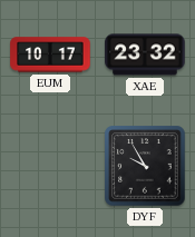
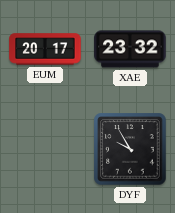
EUM: 10:17 -> 20:17 (45, 49)
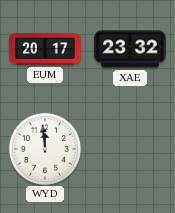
WYD: none -> 11:59 (44, 148)
DYF: 9:55 -> none (130, 149)
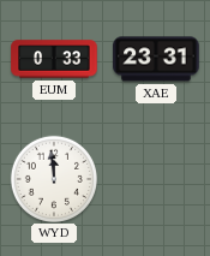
EUM: 20:17 -> 0:33 (54, 59)
XAE: 23:32 -> 23:31 (156, 59)
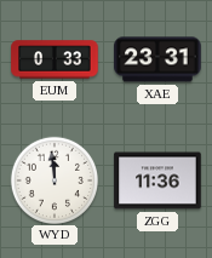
ZGG: none -> 11:36 (157, 180)
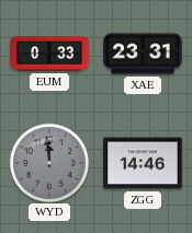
WYD dial: white -> grey (48, 162)
ZGG: 11:36 -> 14:46 (143, 163)
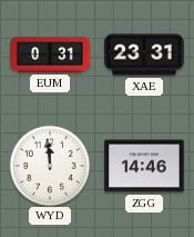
EUM: 0:33 -> 0:31 (50, 55)
WYD dial: grey -> white (49, 165)
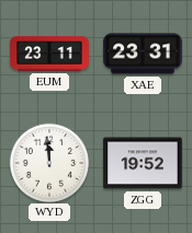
EUM: 0:31 -> 23:11 (49, 54)
ZGG: 14:46 -> 19:52 (143, 163)
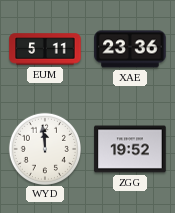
EUM: 23:11 -> 5:11 (45, 49)
XAE: 23:31 -> 23:36 (130, 49)
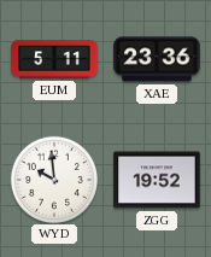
WYD: 11:59 -> 9:59 (53, 179)
